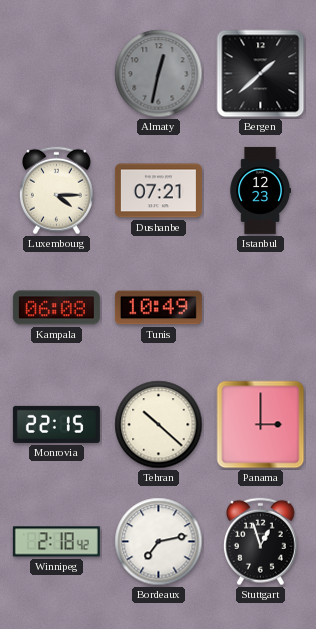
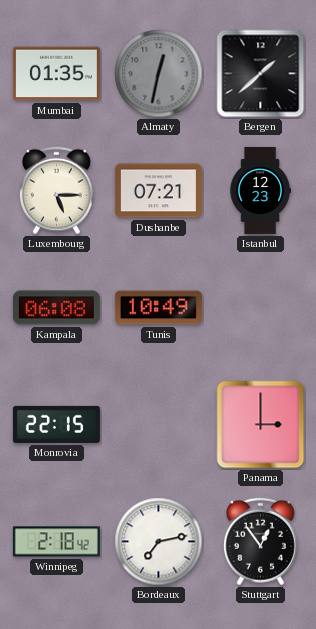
Mumbai: none -> 01:35 (56, 74)
Luxembourg: 4:15 -> 5:15 (56, 191)
Tehran: 10:22 -> none (159, 425)
Stuttgart: 12:57 -> 12:54 (260, 542)
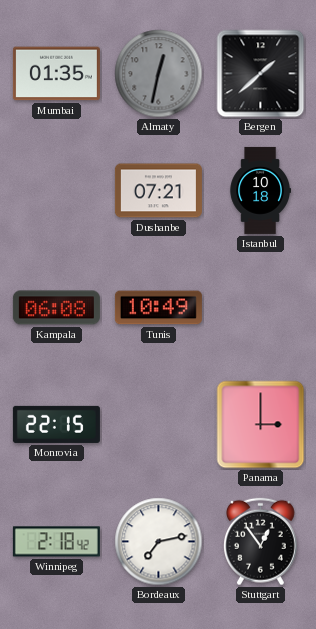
Luxembourg: 5:15 -> none (56, 191)
Istanbul: 12:23 -> 10:18 (260, 190)
